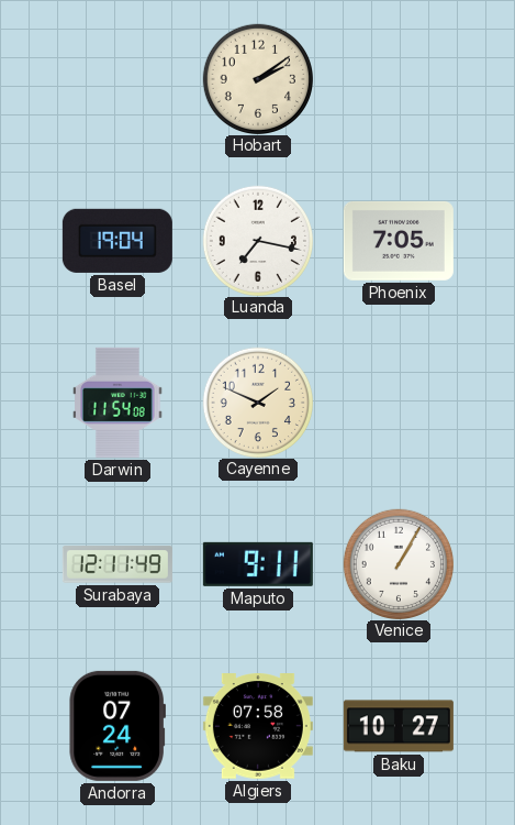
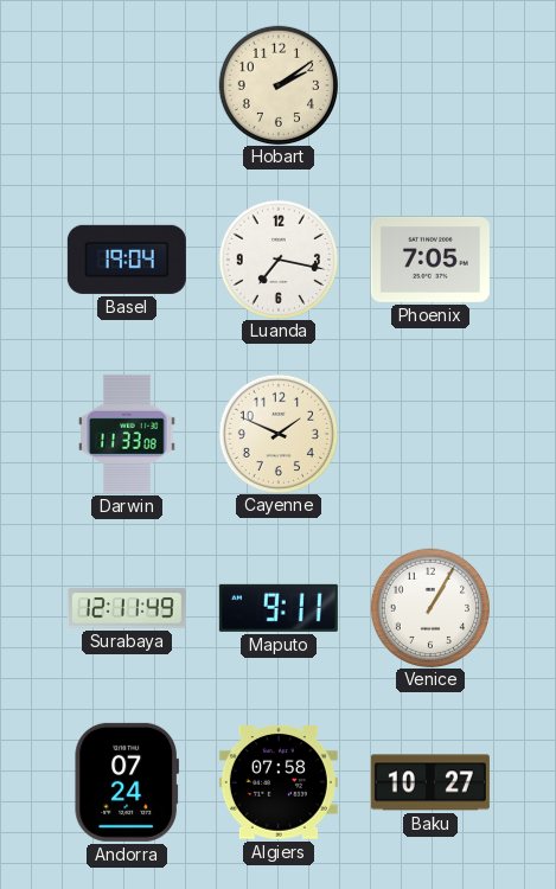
Darwin: 11:54 -> 11:33 (127, 434)
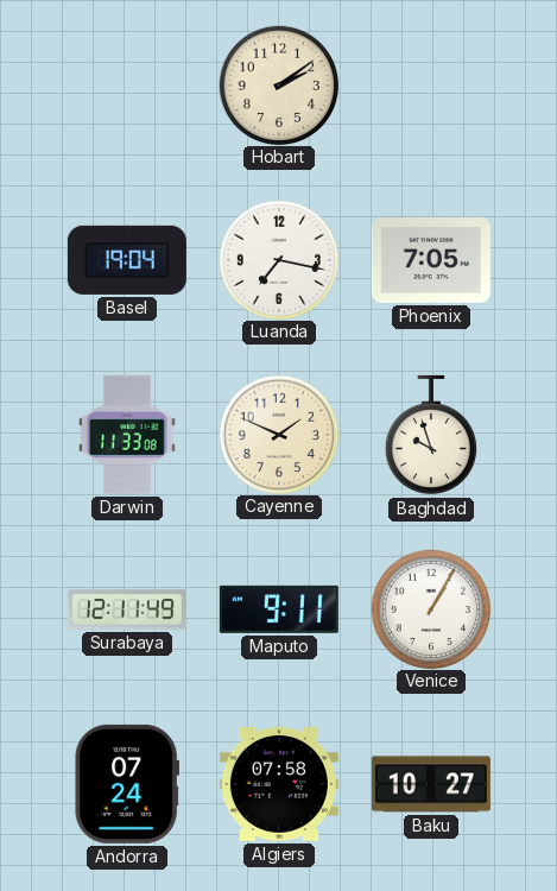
Baghdad: none -> 9:57 (431, 435)
